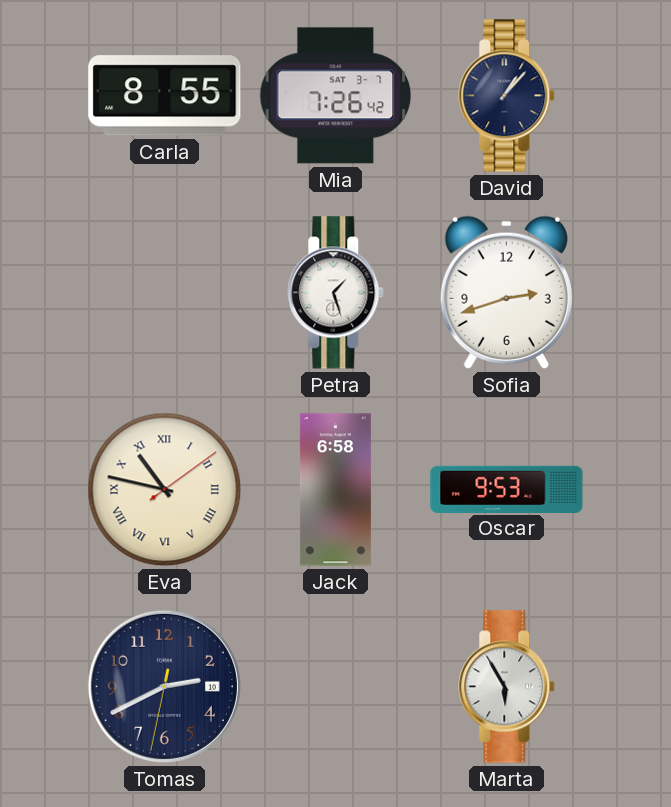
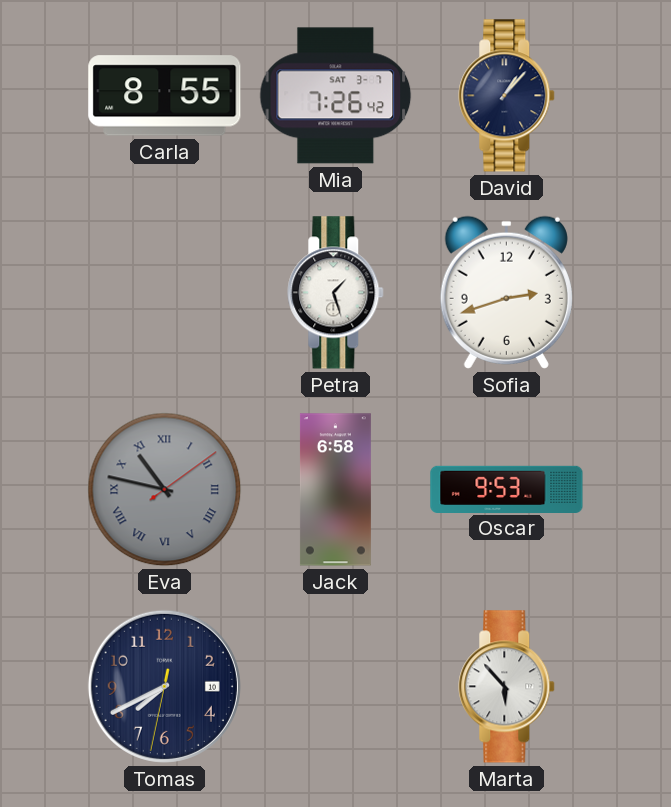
Eva dial: cream -> grey (165, 490)
Tomas: 2:40 -> 7:40 (164, 686)
Marta: 5:55 -> 5:53 (507, 687)
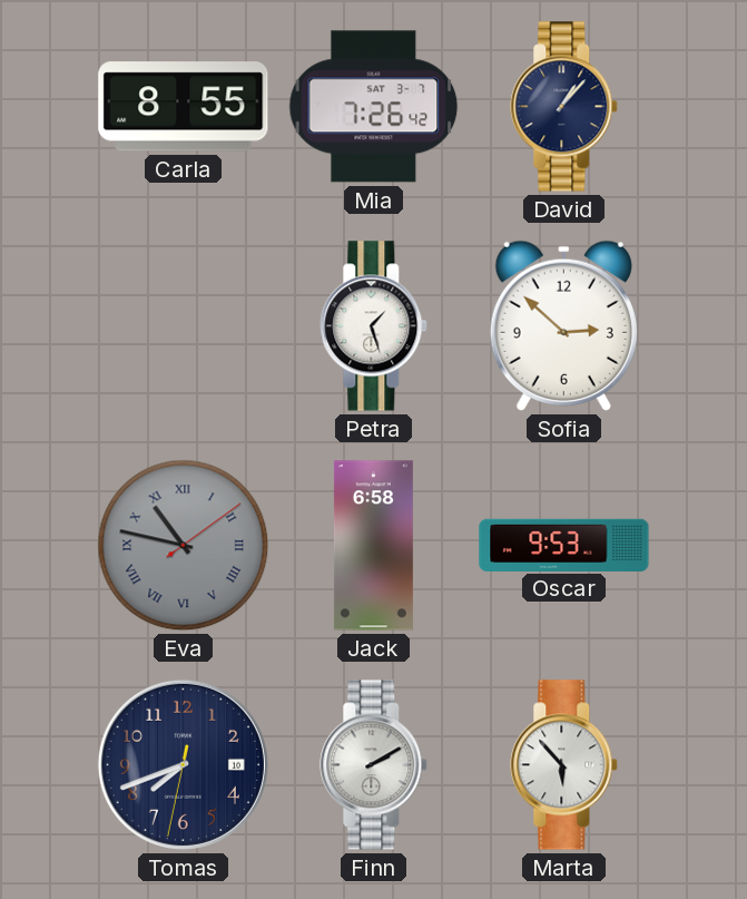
Sofia: 2:42 -> 2:52 (563, 325)
Tomas: 7:40 -> 7:41 (183, 764)
Finn: none -> 2:10 (374, 765)
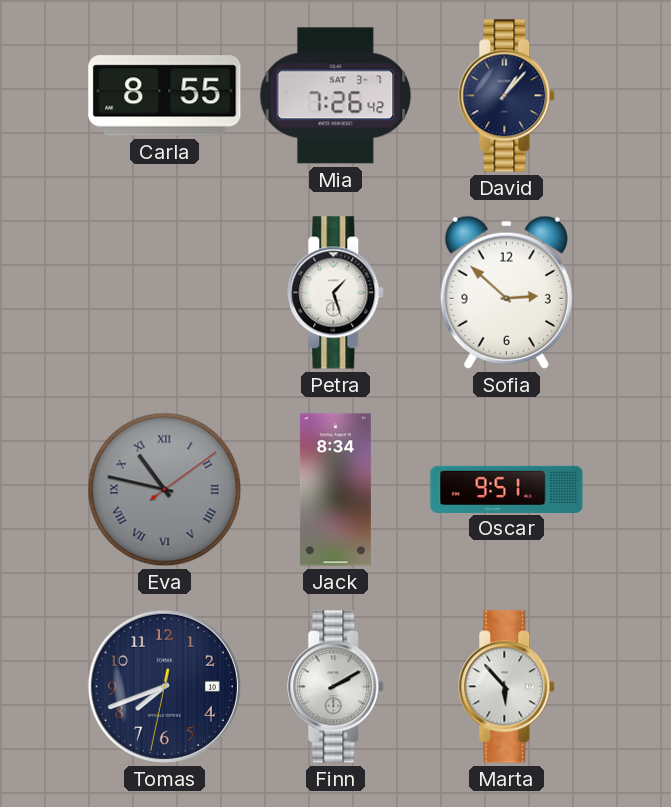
Jack: 6:58 -> 8:34 (335, 490)
Oscar: 9:53 -> 9:51 (507, 489)
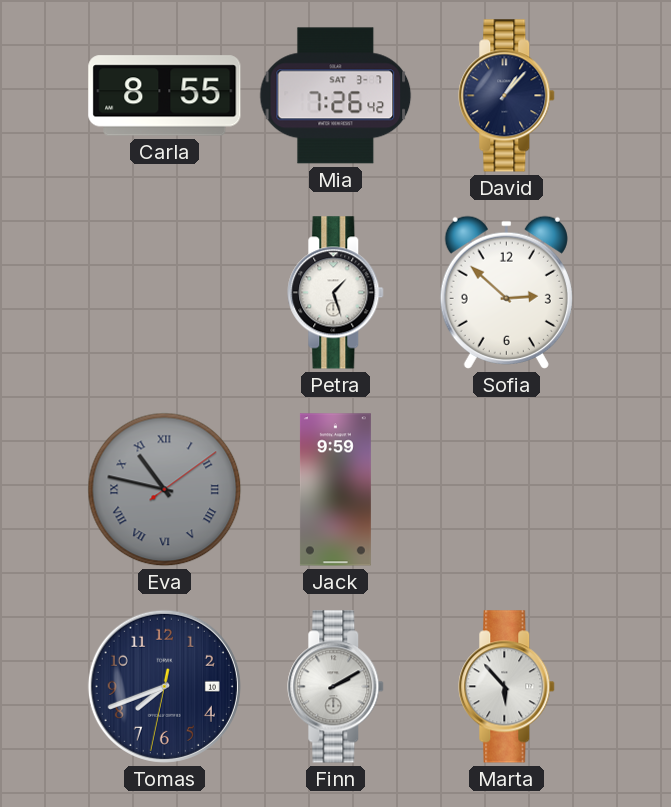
Jack: 8:34 -> 9:59 (335, 490)
Oscar: 9:51 -> none (507, 489)
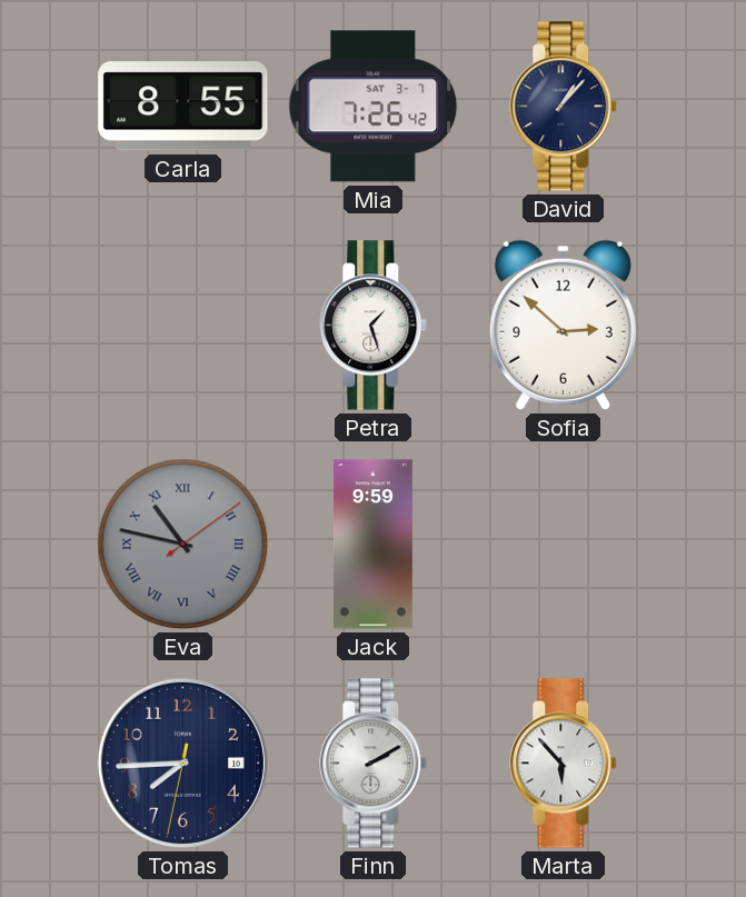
Tomas: 7:41 -> 7:44 (182, 763)
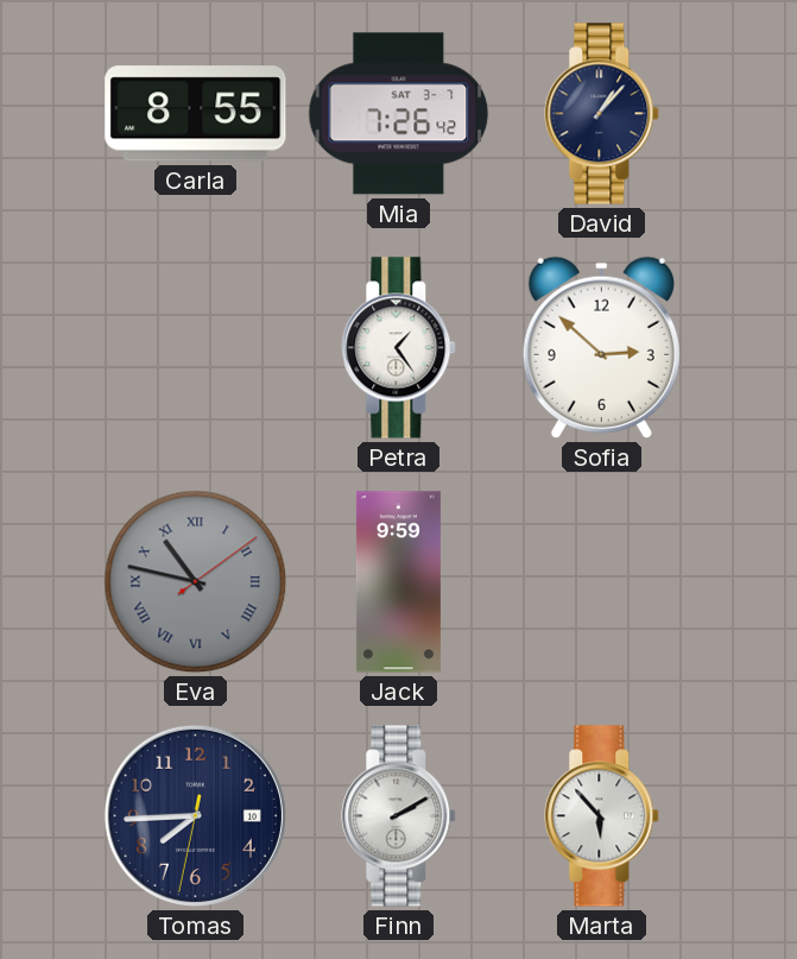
Petra: 1:27 -> 1:24 (399, 348)
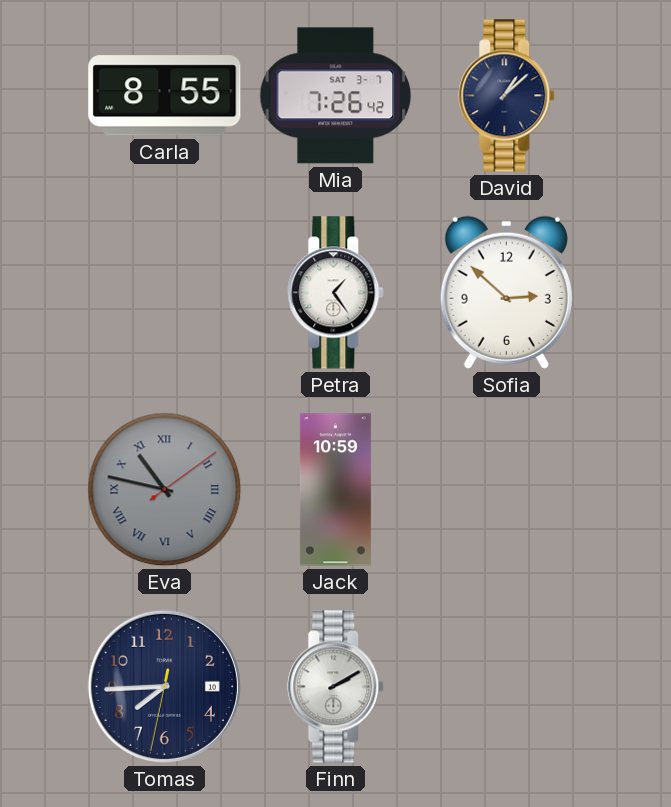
David: 1:07 -> 1:08 (507, 96)
Jack: 9:59 -> 10:59 (335, 490)
Marta: 5:53 -> none (602, 816)
